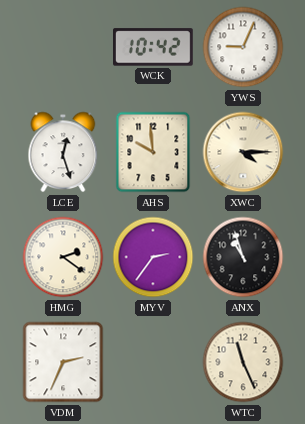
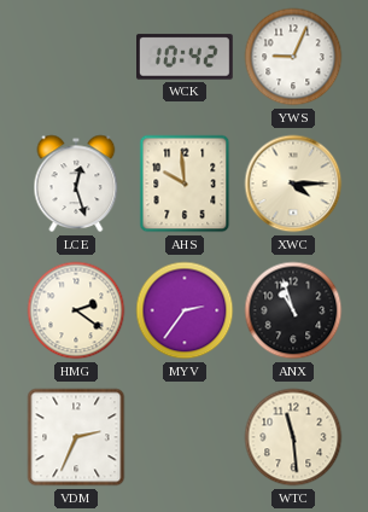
WTC: 11:26 -> 11:29 (293, 437)
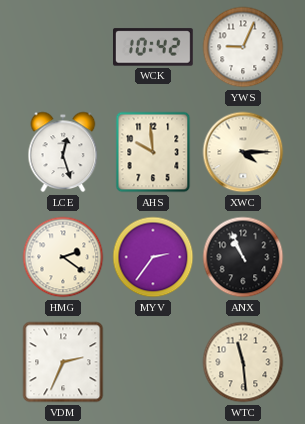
ANX: 10:57 -> 10:56 (243, 257)
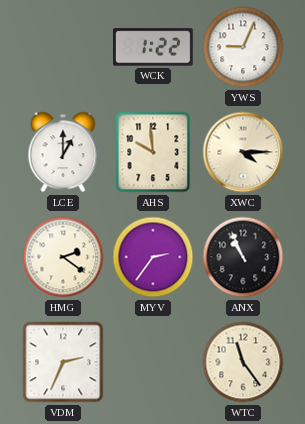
WCK: 10:42 -> 1:22 (154, 47)
LCE: 12:27 -> 1:00 (63, 152)
WTC: 11:29 -> 11:24 (243, 362)
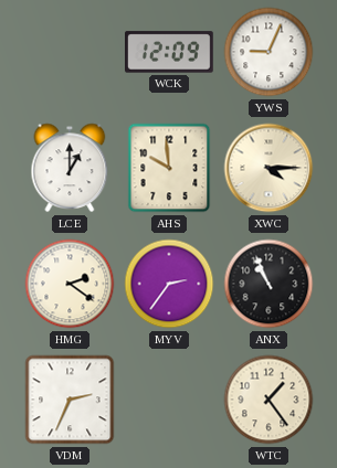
WCK: 1:22 -> 12:09 (170, 52)
WTC: 11:24 -> 1:24 (268, 400)
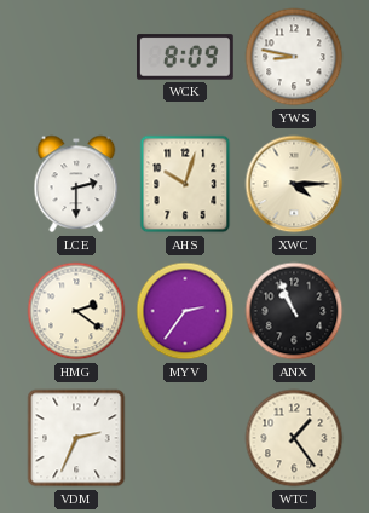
WCK: 12:09 -> 8:09 (186, 57)
YWS: 9:04 -> 8:47 (294, 57)
LCE: 1:00 -> 2:30 (76, 184)
AHS: 9:59 -> 10:03 (185, 184)
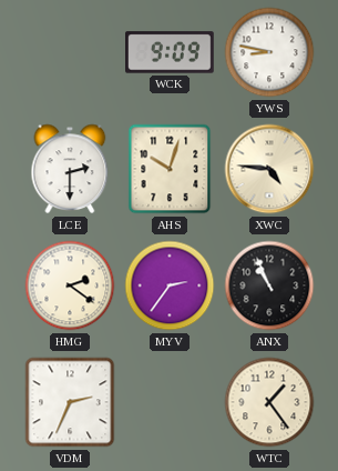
WCK: 8:09 -> 9:09 (171, 52)
XWC: 4:15 -> 4:46 (269, 169)
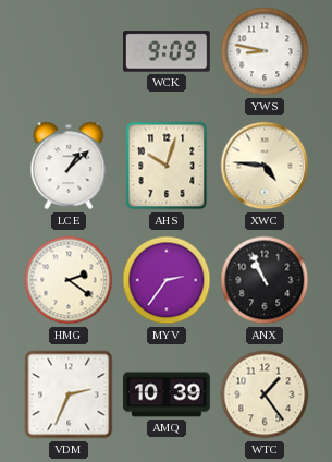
LCE: 2:30 -> 1:08 (69, 166)
AMQ: none -> 10:39 (168, 394)
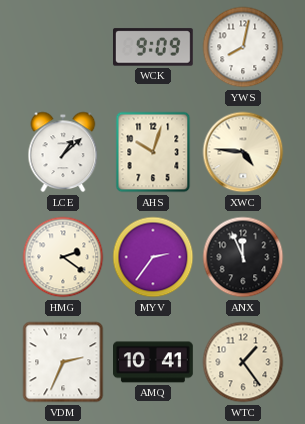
YWS: 8:47 -> 8:02 (243, 47)
ANX: 10:56 -> 11:56 (243, 257)
AMQ: 10:39 -> 10:41 (154, 362)
